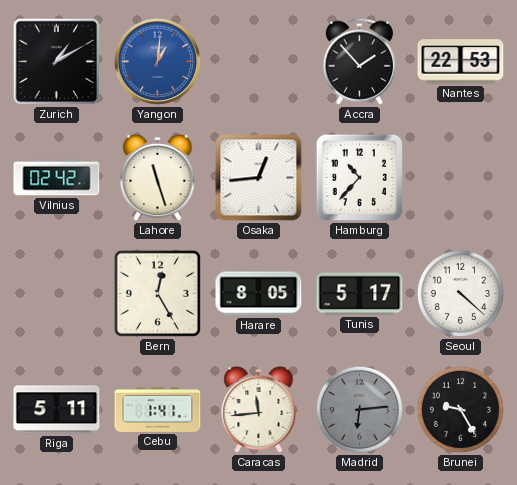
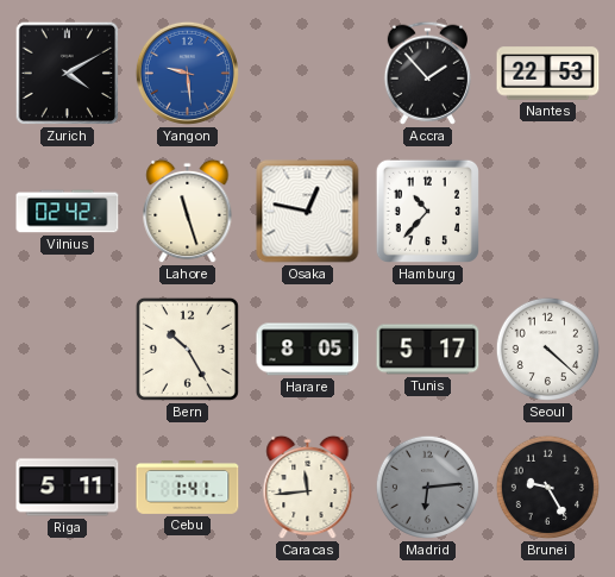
Zurich: 1:10 -> 4:10 (68, 74)
Yangon: 1:01 -> 9:29 (187, 73)
Osaka: 12:44 -> 12:47 (308, 212)
Bern: 12:25 -> 10:25 (187, 349)
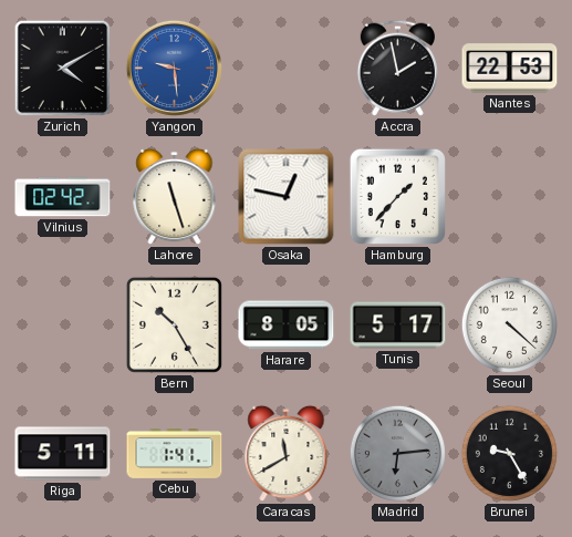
Accra: 1:53 -> 1:58 (397, 68)
Hamburg: 10:37 -> 1:37 (397, 196)
Caracas: 11:44 -> 11:40 (287, 454)
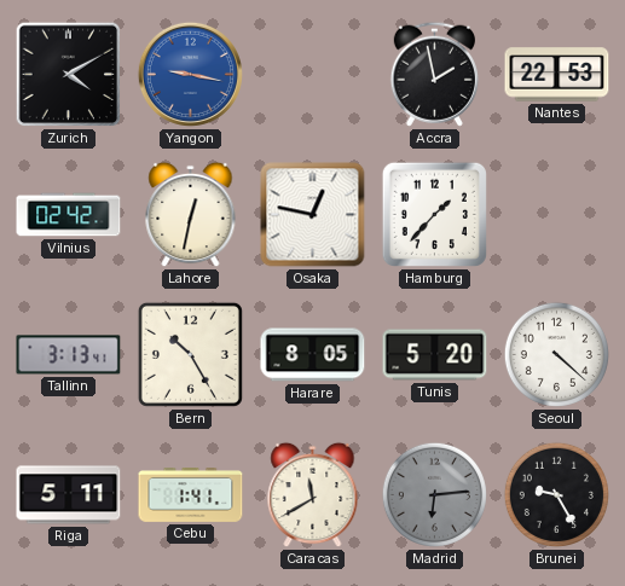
Yangon: 9:29 -> 9:17 (190, 74)
Lahore: 11:27 -> 12:32 (191, 215)
Tallinn: none -> 3:13 (69, 355)
Tunis: 5:17 -> 5:20 (435, 355)
